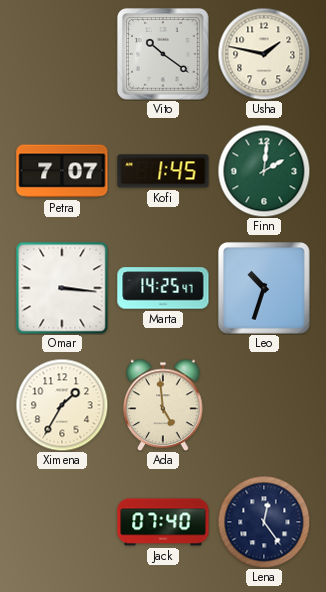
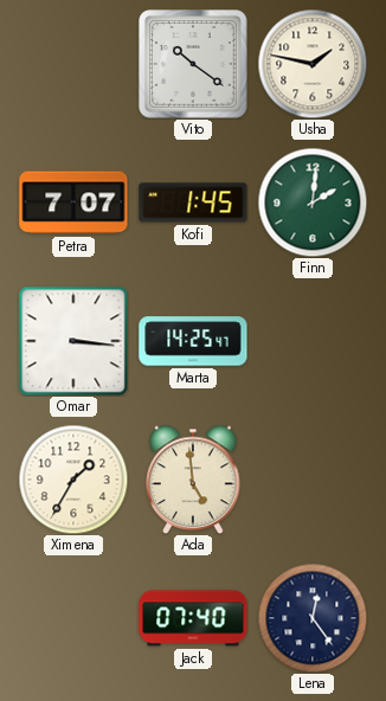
Leo: 10:33 -> none (264, 288)
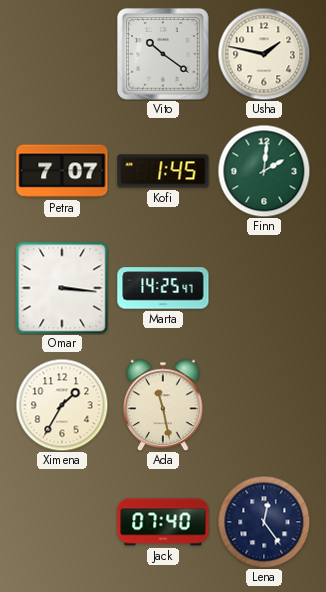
Ada: 4:59 -> 11:28 (163, 405)
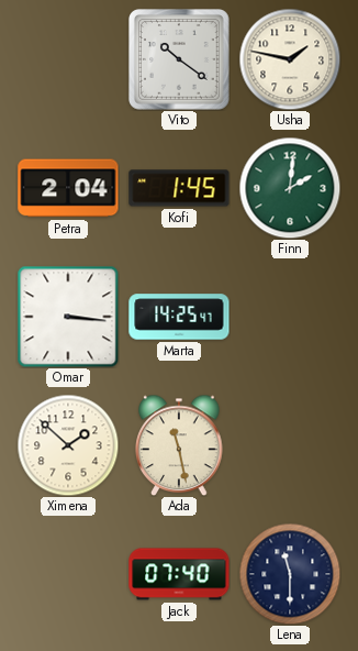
Petra: 7:07 -> 2:04 (68, 188)
Ximena: 1:35 -> 1:52 (68, 445)
Lena: 12:24 -> 11:30 (290, 574)
